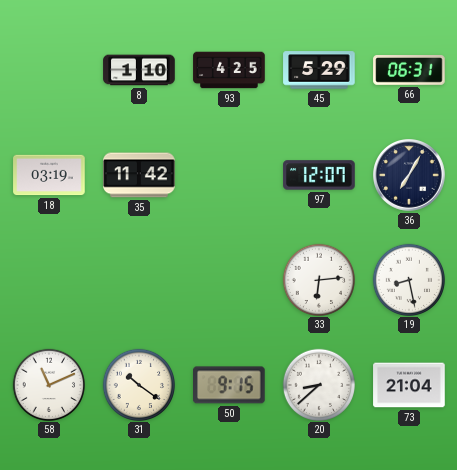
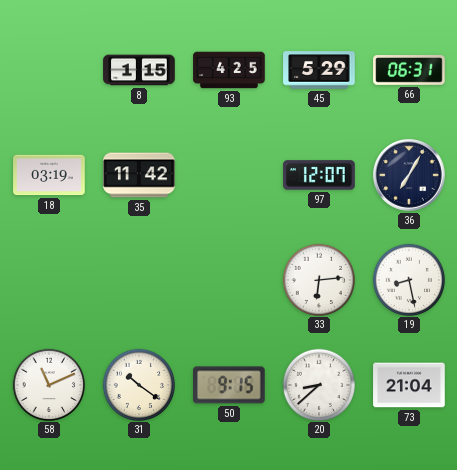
8: 1:10 -> 1:15 (139, 70)
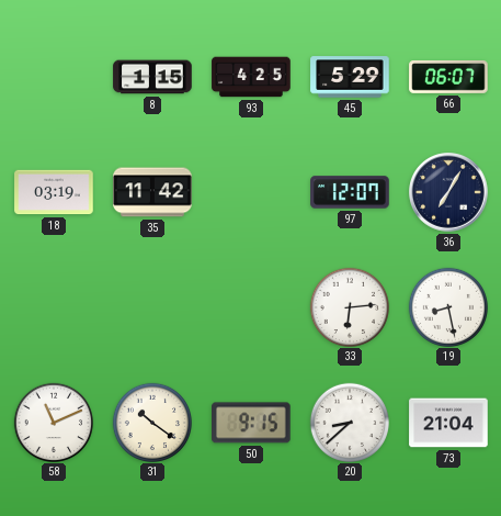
66: 06:31 -> 06:07 (448, 78)
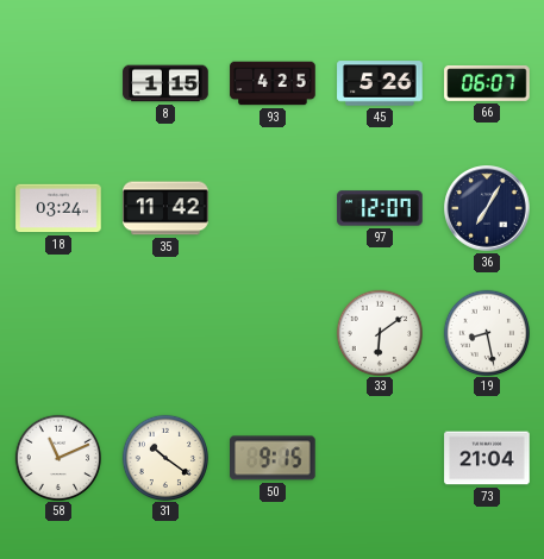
45: 5:29 -> 5:26 (380, 83)
18: 03:19 -> 03:24 (58, 208)
33: 6:14 -> 6:09 (379, 332)
20: 8:38 -> none (349, 422)
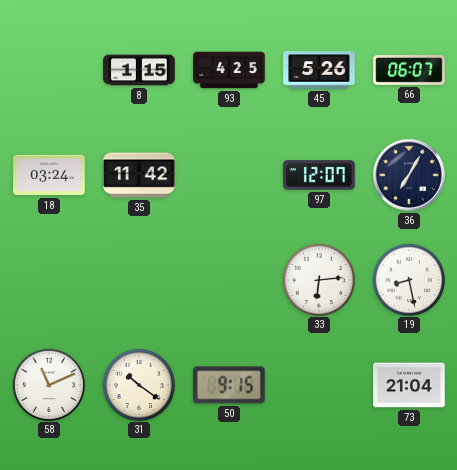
33: 6:09 -> 6:14 (318, 279)
